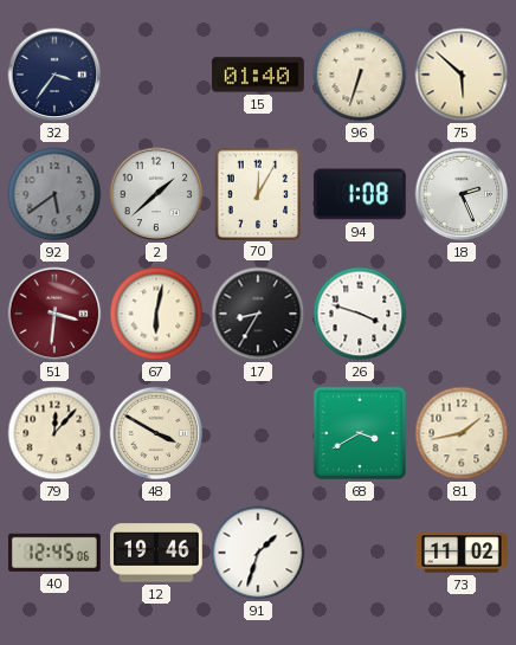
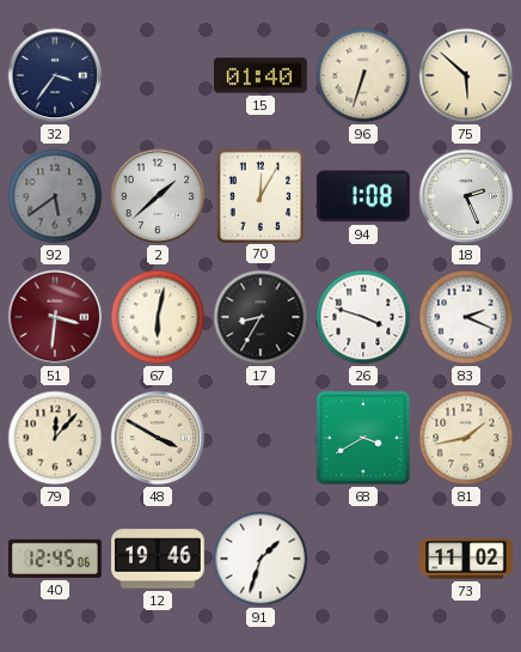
83: none -> 2:19 (466, 317)
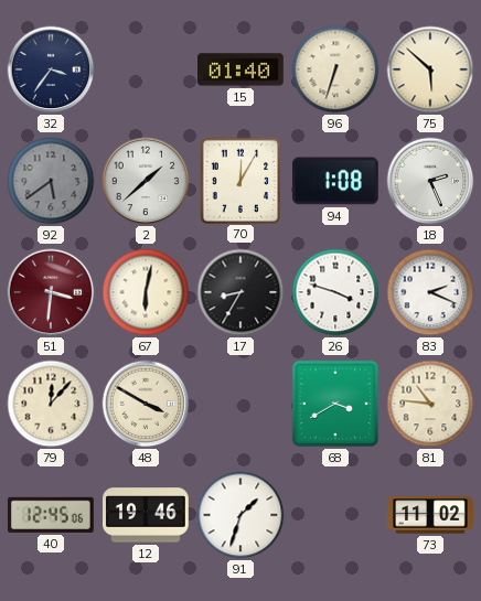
81: 1:43 -> 10:46 (430, 404)
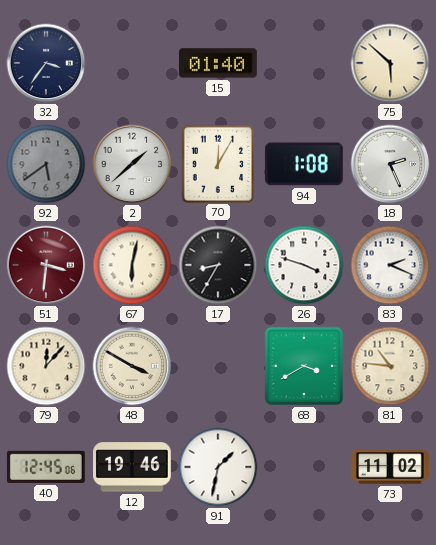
96: 6:33 -> none (335, 69)
91: 1:33 -> 1:32 (218, 467)
